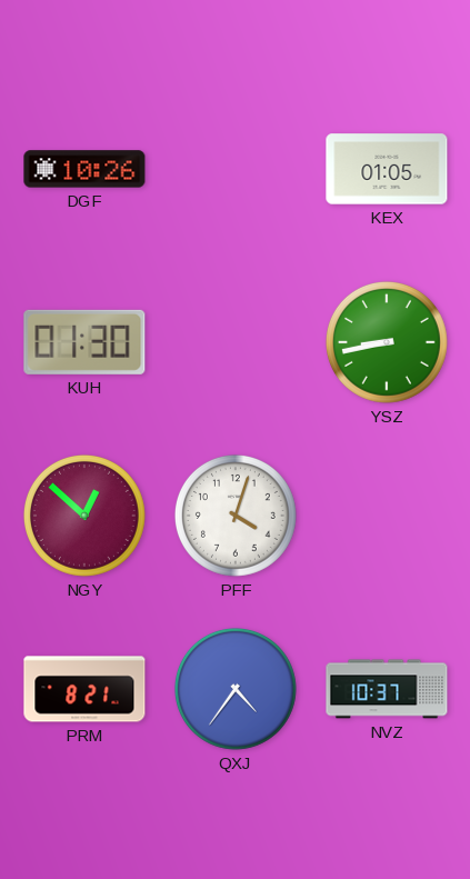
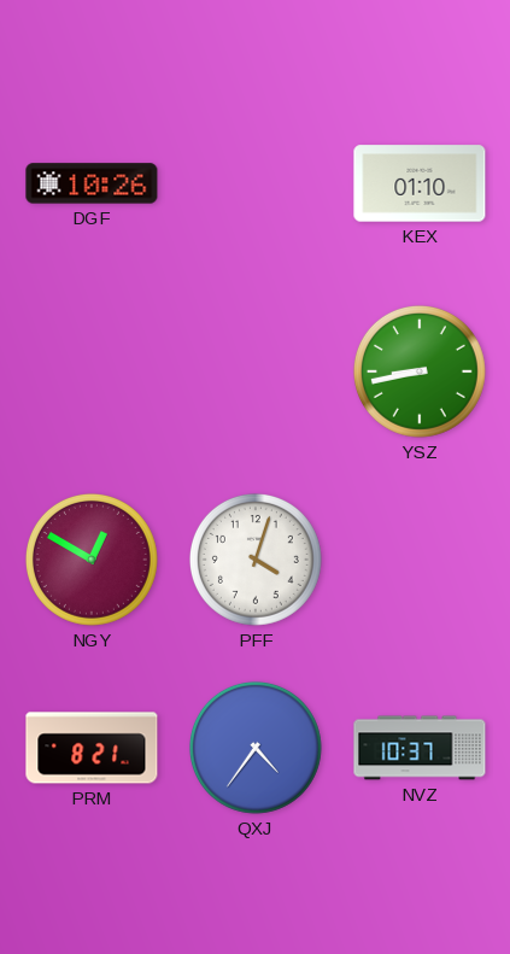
KEX: 01:05 -> 01:10 (420, 183)
KUH: 01:30 -> none (84, 342)
NGY: 12:52 -> 12:50 (92, 560)
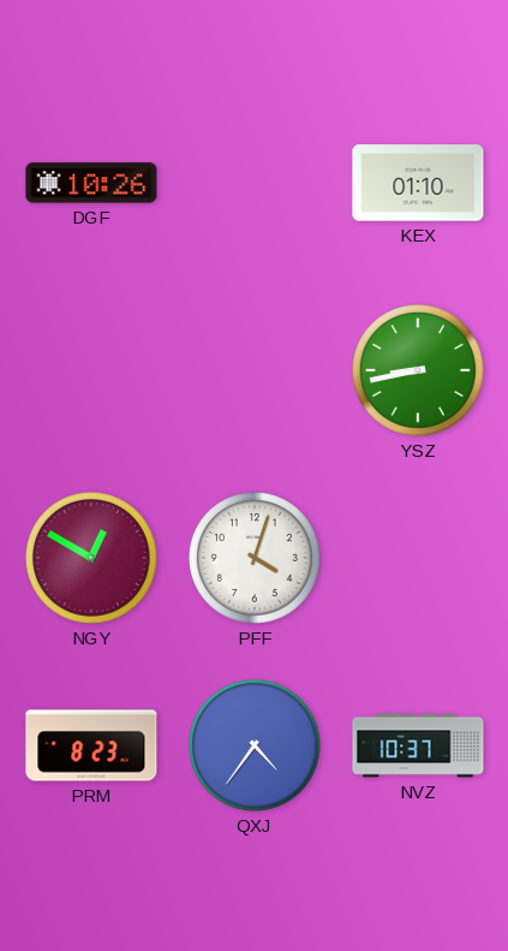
PRM: 8:21 -> 8:23 (91, 745)
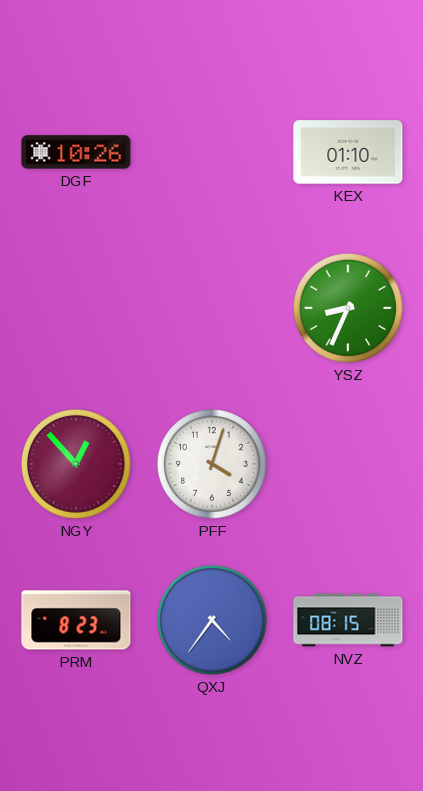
YSZ: 8:43 -> 8:34 (348, 308)
NGY: 12:50 -> 12:53 (76, 464)
NVZ: 10:37 -> 08:15 (348, 620)
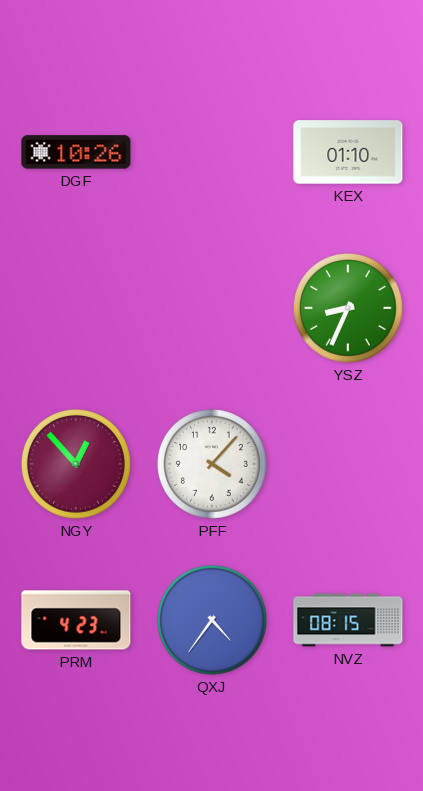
PFF: 4:03 -> 4:07 (212, 464)
PRM: 8:23 -> 4:23 (76, 620)
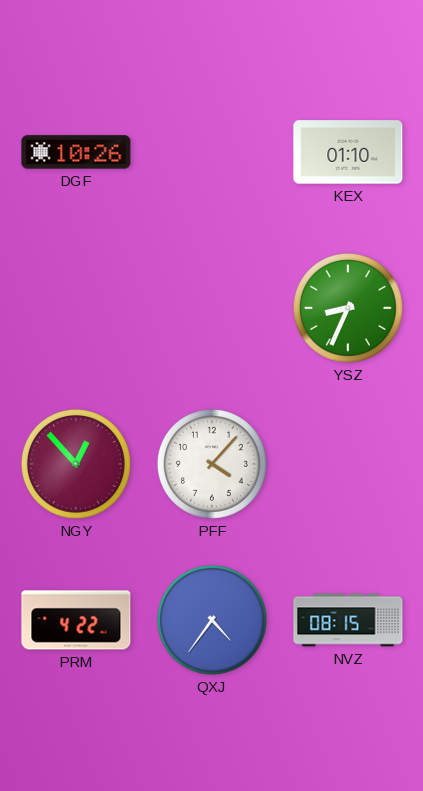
PRM: 4:23 -> 4:22 (76, 620)
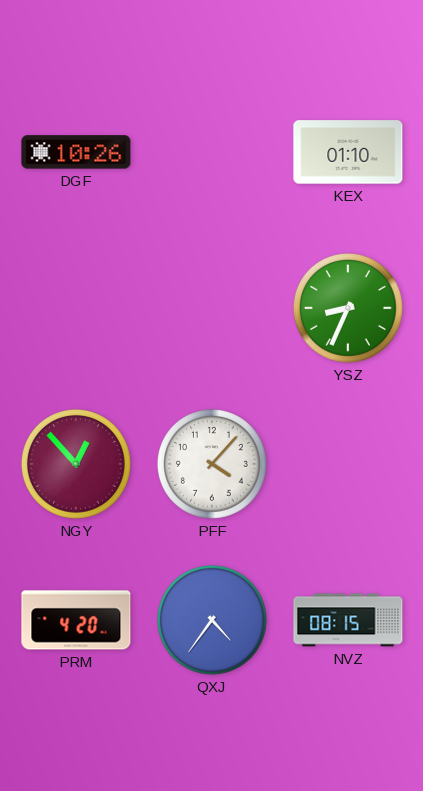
PRM: 4:22 -> 4:20 (76, 620)
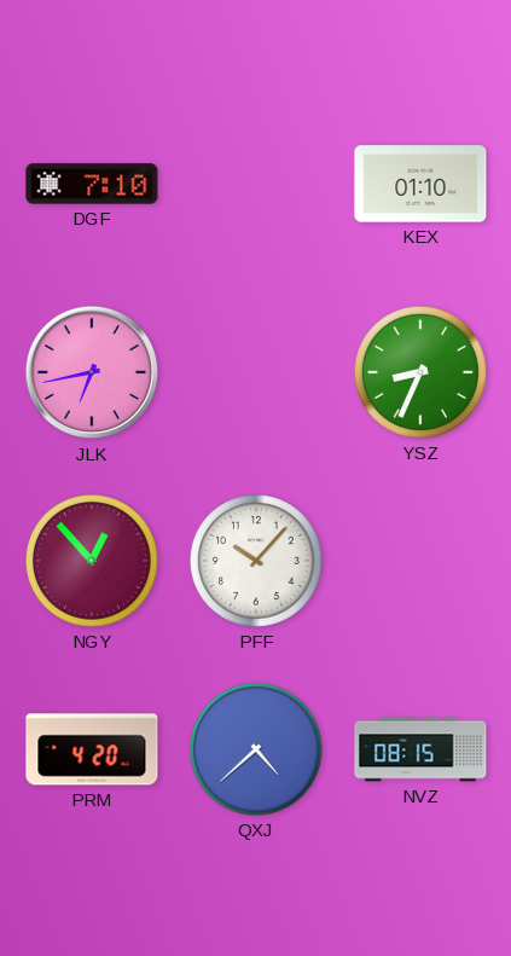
DGF: 10:26 -> 7:10 (92, 184)
JLK: none -> 6:43 (92, 372)
PFF: 4:07 -> 10:07 (256, 561)
QXJ: 4:36 -> 4:38 (256, 749)
